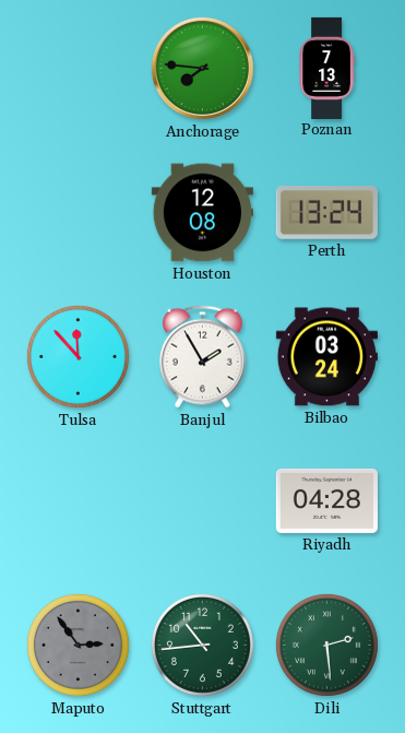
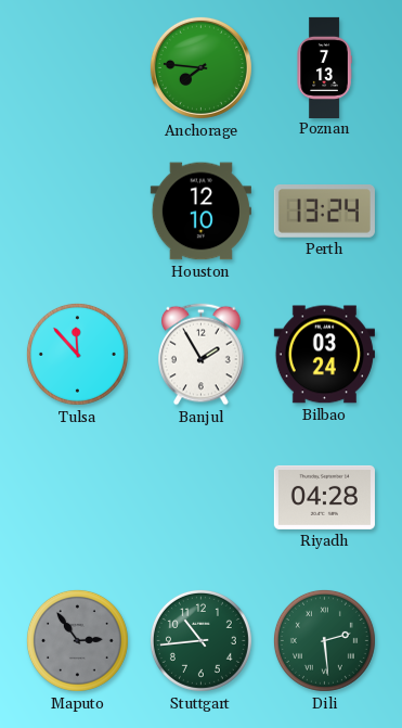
Houston: 12:08 -> 12:10 (200, 212)
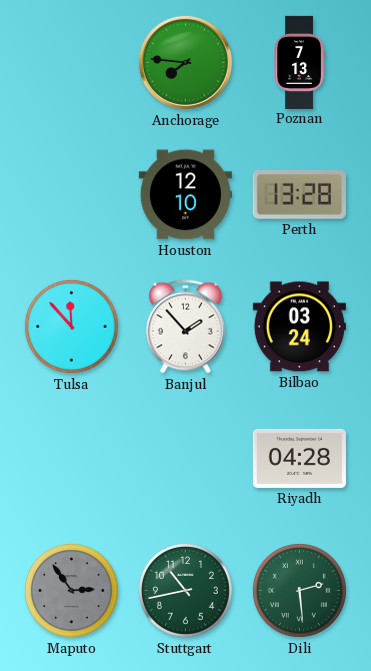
Perth: 13:24 -> 13:28 (299, 195)
Banjul: 1:55 -> 1:53 (186, 327)
Stuttgart: 10:44 -> 10:43 (185, 590)
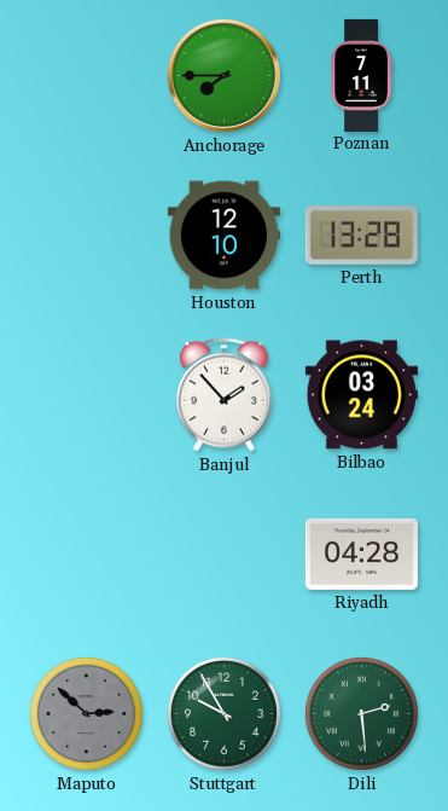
Anchorage: 7:46 -> 7:45 (223, 75)
Poznan: 7:13 -> 7:11 (361, 75)
Tulsa: 11:53 -> none (71, 326)
Maputo: 2:54 -> 2:52 (86, 713)
Stuttgart: 10:43 -> 9:55 (223, 713)
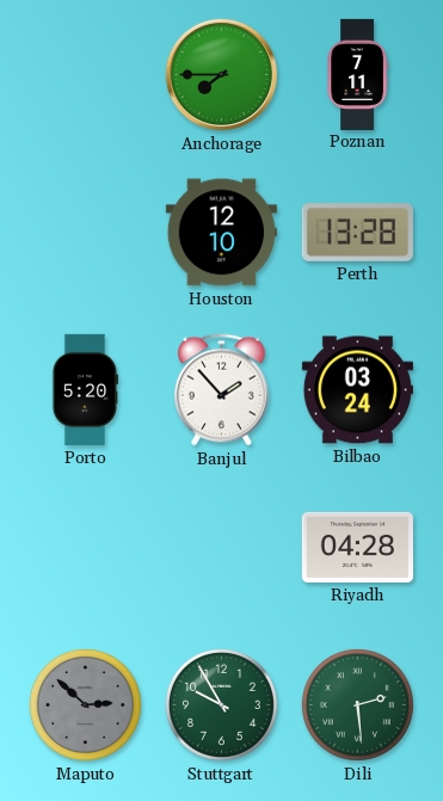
Porto: none -> 5:20 (85, 389)
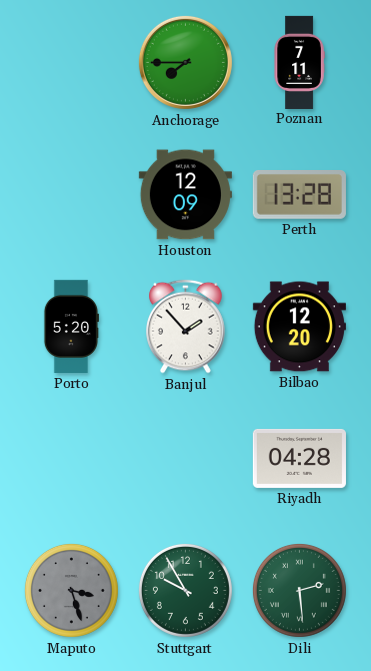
Houston: 12:10 -> 12:09 (185, 195)
Bilbao: 03:24 -> 12:20 (299, 327)
Maputo: 2:52 -> 3:27 (71, 590)
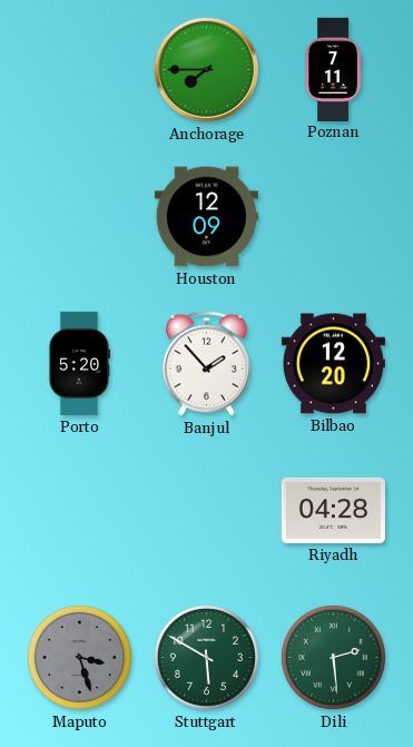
Perth: 13:28 -> none (299, 195)
Stuttgart: 9:55 -> 5:50 (206, 657)
